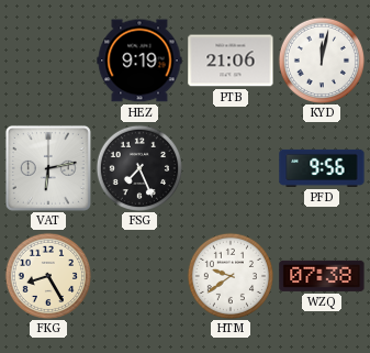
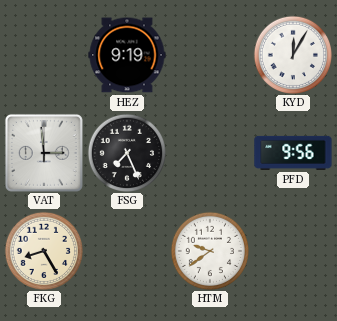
PTB: 21:06 -> none (231, 60)
KYD: 12:02 -> 12:05 (292, 54)
VAT: 6:13 -> 2:59 (44, 153)
WZQ: 07:38 -> none (322, 276)
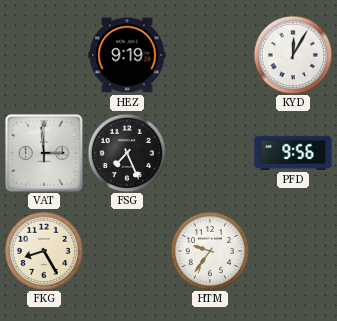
HTM: 9:39 -> 9:36 (209, 250)
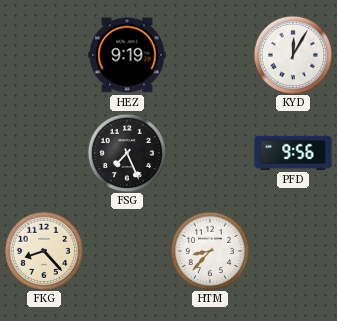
VAT: 2:59 -> none (44, 153)
FKG: 8:25 -> 8:23 (43, 250)
HTM: 9:36 -> 8:37 (209, 250)
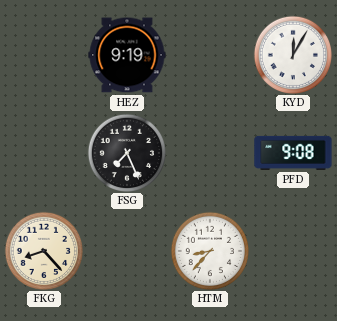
PFD: 9:56 -> 9:08 (293, 153)
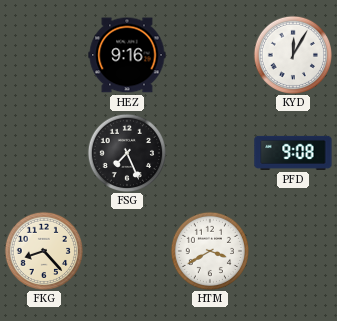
HEZ: 9:19 -> 9:16 (127, 55)
HTM: 8:37 -> 3:40 (209, 250)
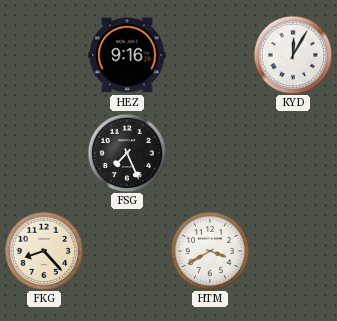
PFD: 9:08 -> none (293, 153)
